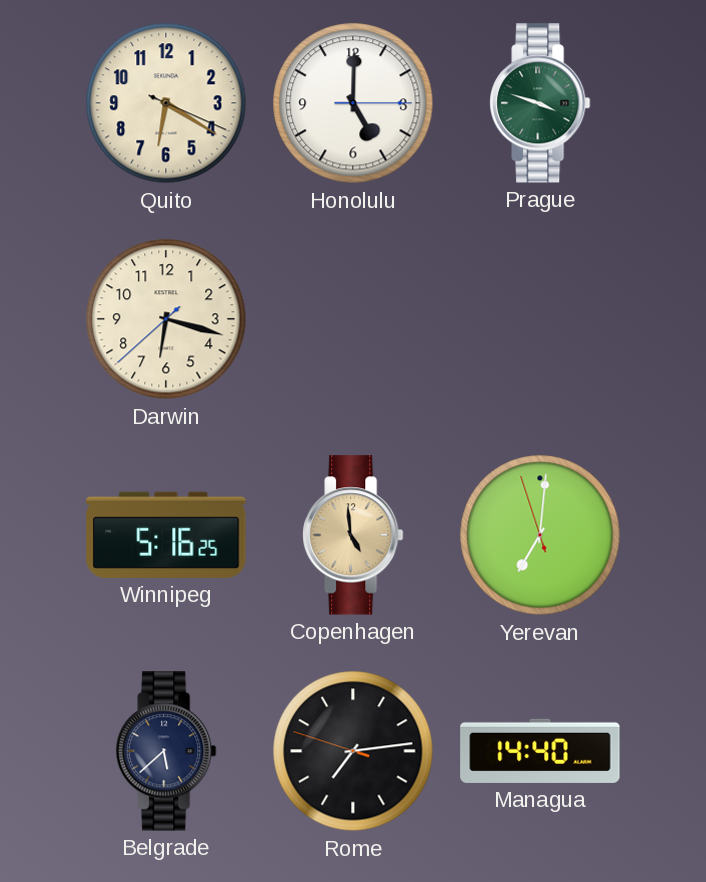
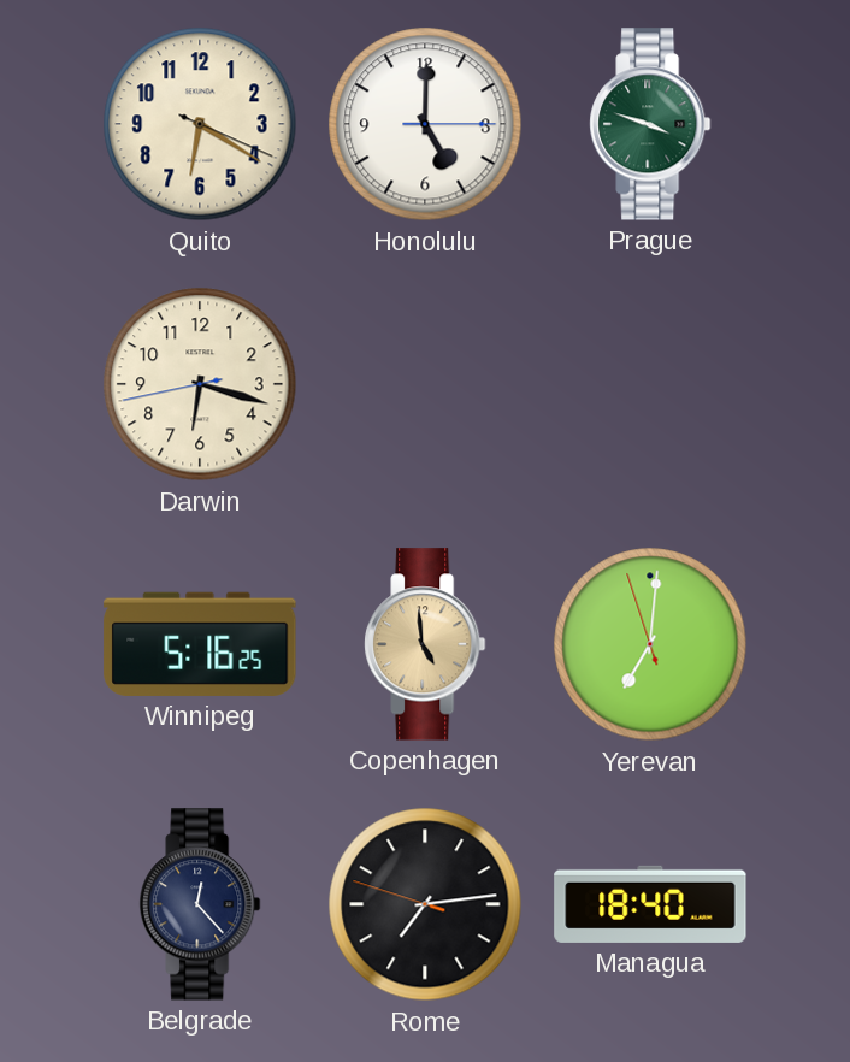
Darwin: 6:17:38 -> 6:17:43 (200, 384)
Belgrade: 5:38 -> 12:23 (200, 904)
Managua: 14:40 -> 18:40 (650, 904)
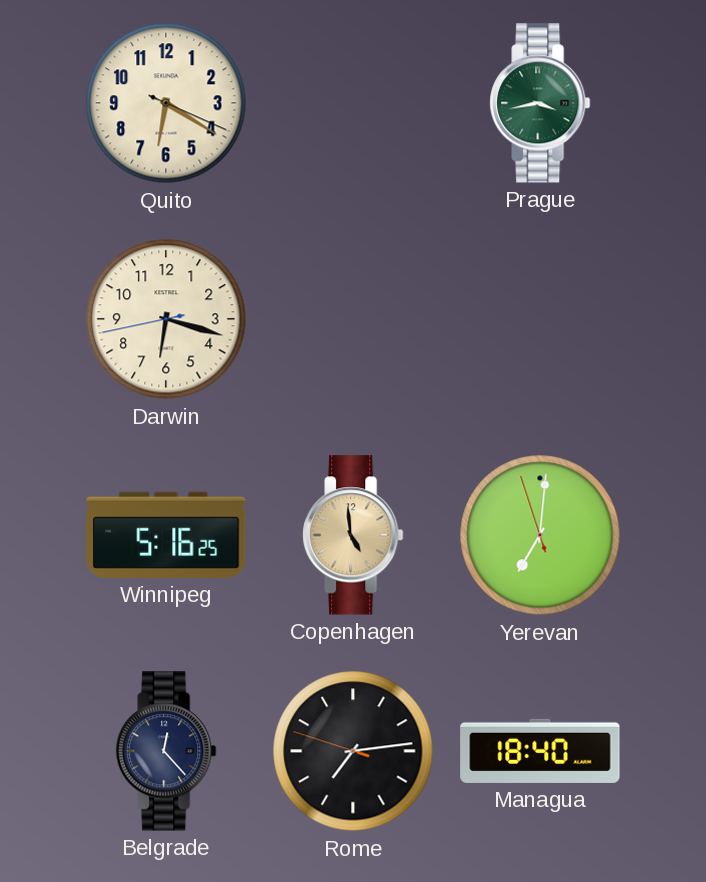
Honolulu: 5:00 -> none (425, 124)
Prague: 3:48 -> 3:43 (540, 103)
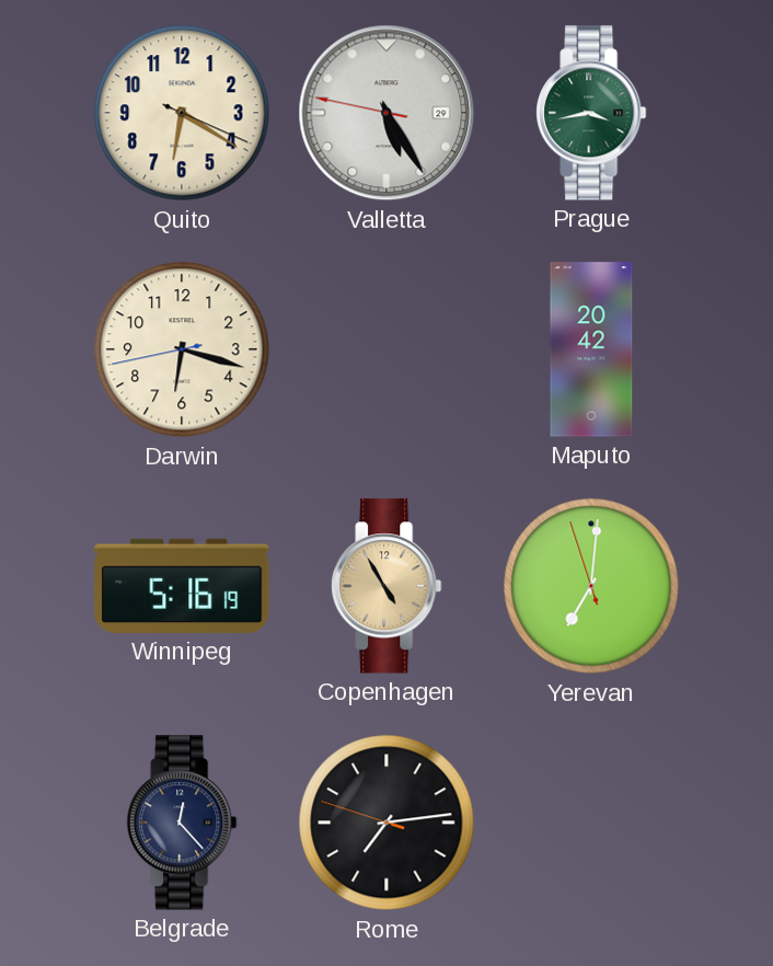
Valletta: none -> 5:24 (386, 113)
Maputo: none -> 20:42 (591, 349)
Winnipeg: 5:16:25 -> 5:16:19 (182, 586)
Copenhagen: 4:59 -> 4:55 (386, 586)
Managua: 18:40 -> none (540, 751)
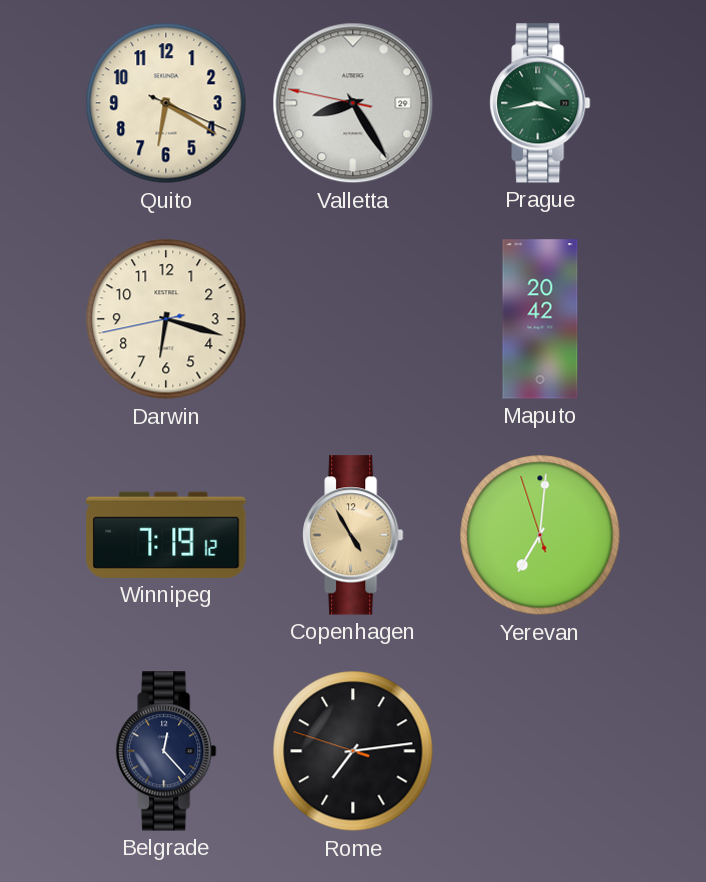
Valletta: 5:24 -> 8:24 (353, 103)
Winnipeg: 5:16 -> 7:19 (166, 535)
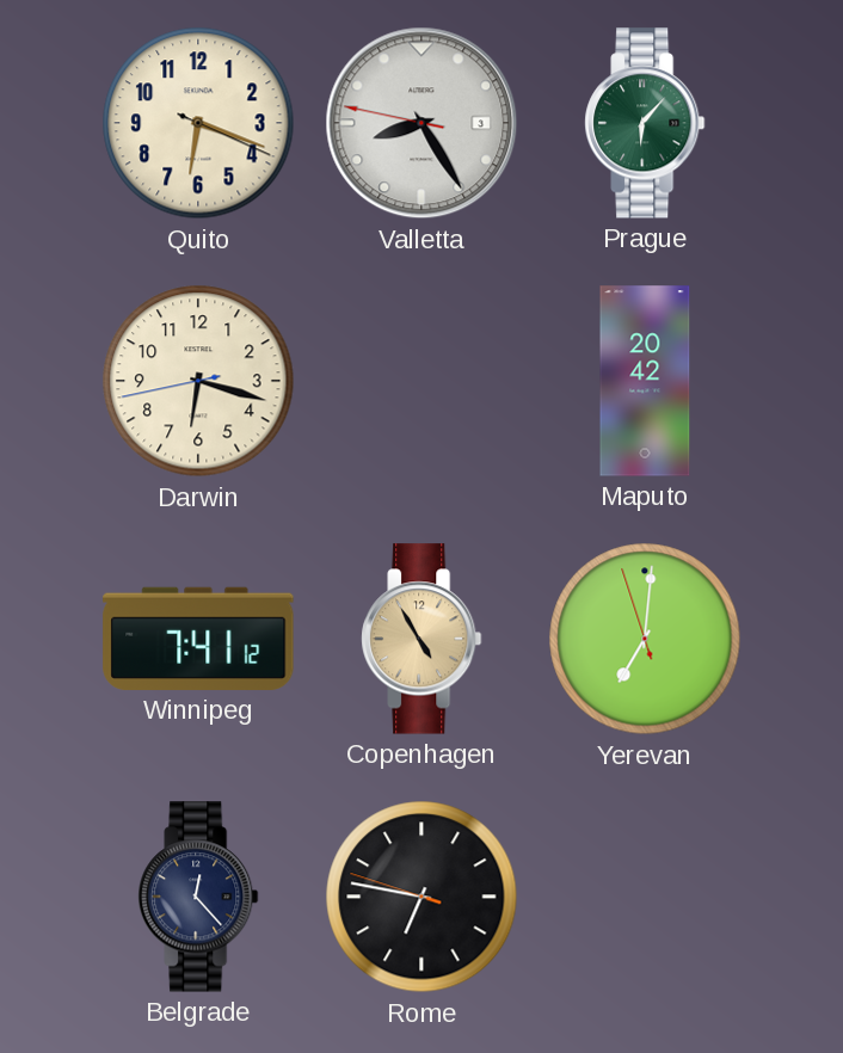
Quito: 6:20 -> 6:18 (198, 123)
Valletta date: 29 -> 3 (421, 123)
Prague: 3:43 -> 6:07 (645, 123)
Winnipeg: 7:19 -> 7:41 (198, 639)
Rome: 7:13 -> 6:46 (421, 897)
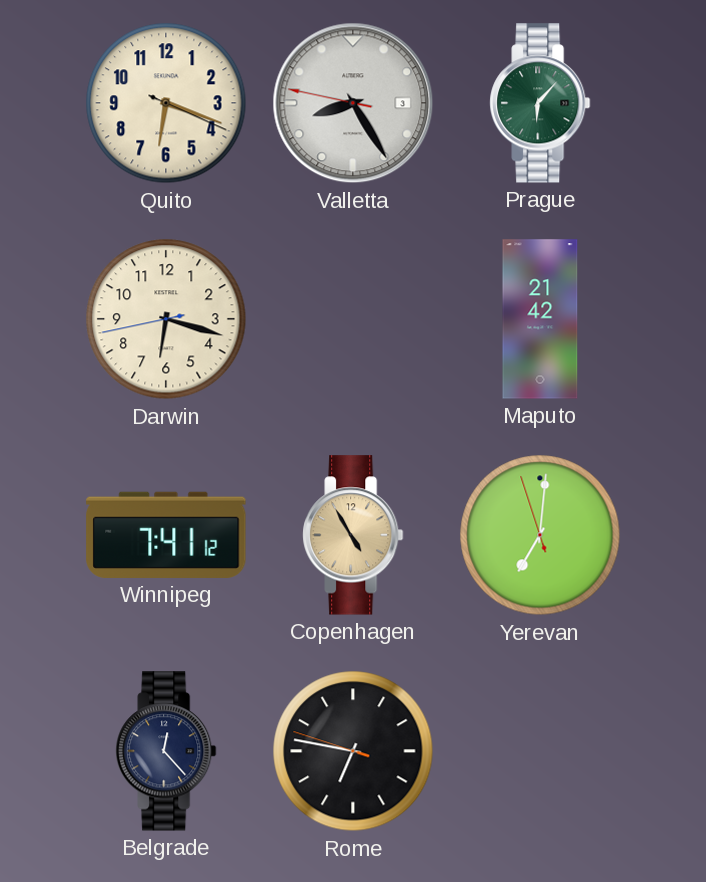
Maputo: 20:42 -> 21:42 (540, 319)
